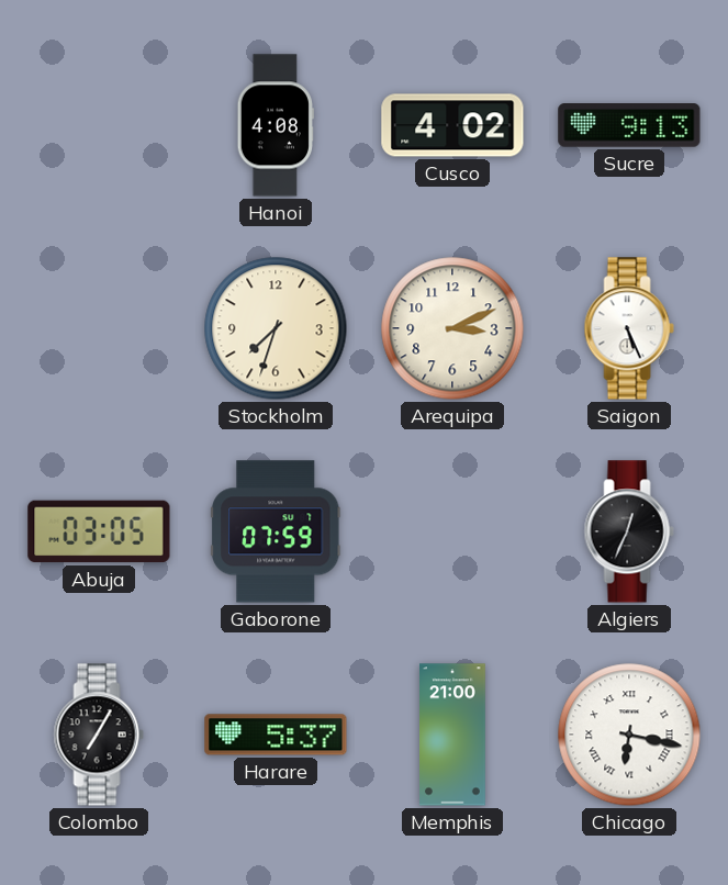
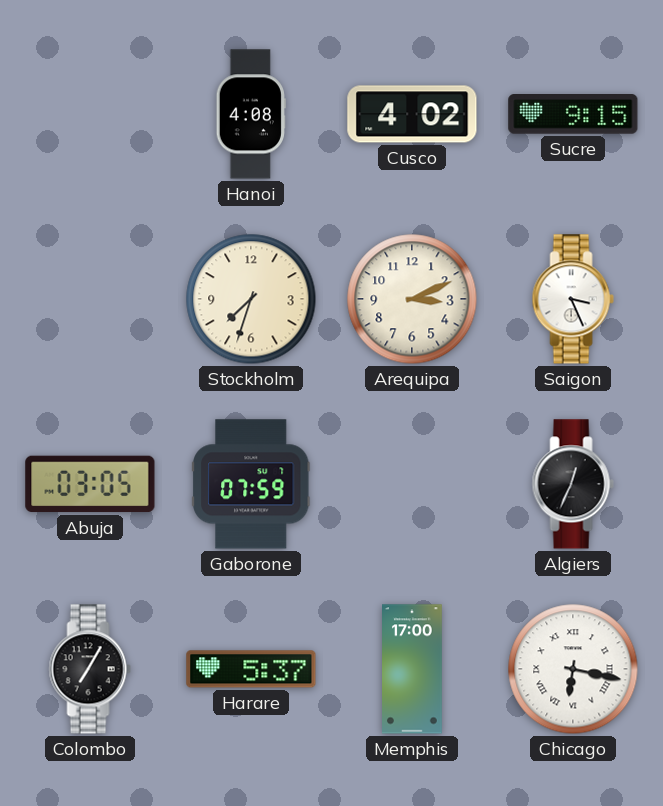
Sucre: 9:13 -> 9:15 (573, 115)
Saigon: 5:26 -> 3:26 (573, 299)
Memphis: 21:00 -> 17:00 (413, 669)
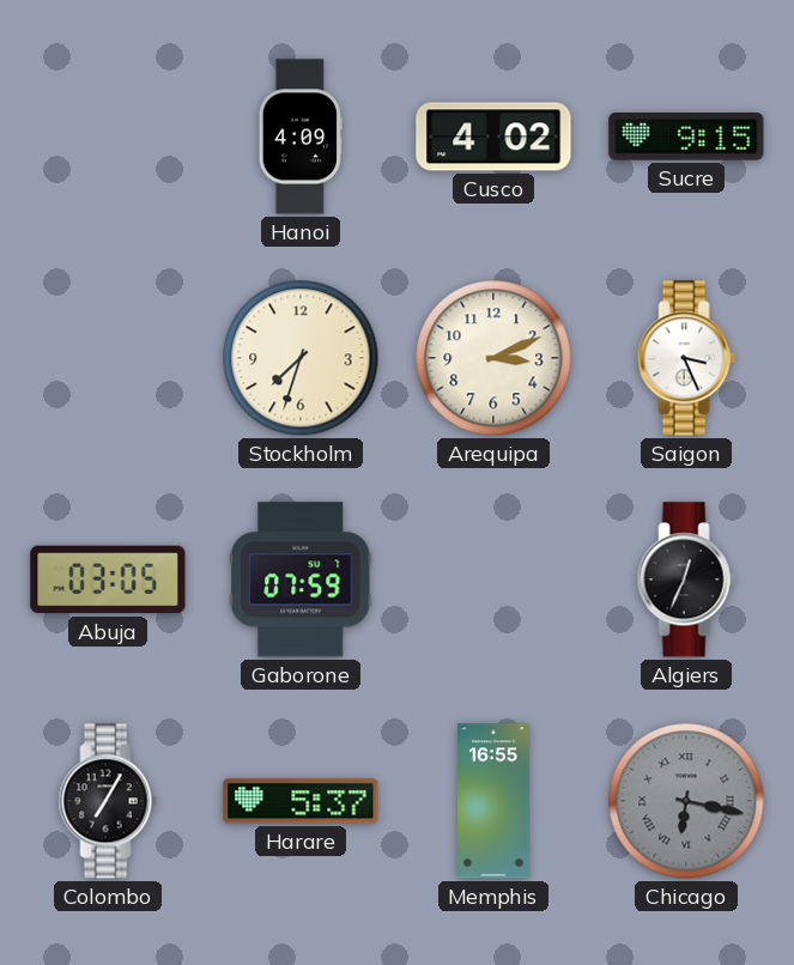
Hanoi: 4:08 -> 4:09 (301, 136)
Memphis: 17:00 -> 16:55 (495, 801)
Chicago dial: white -> grey (686, 801)
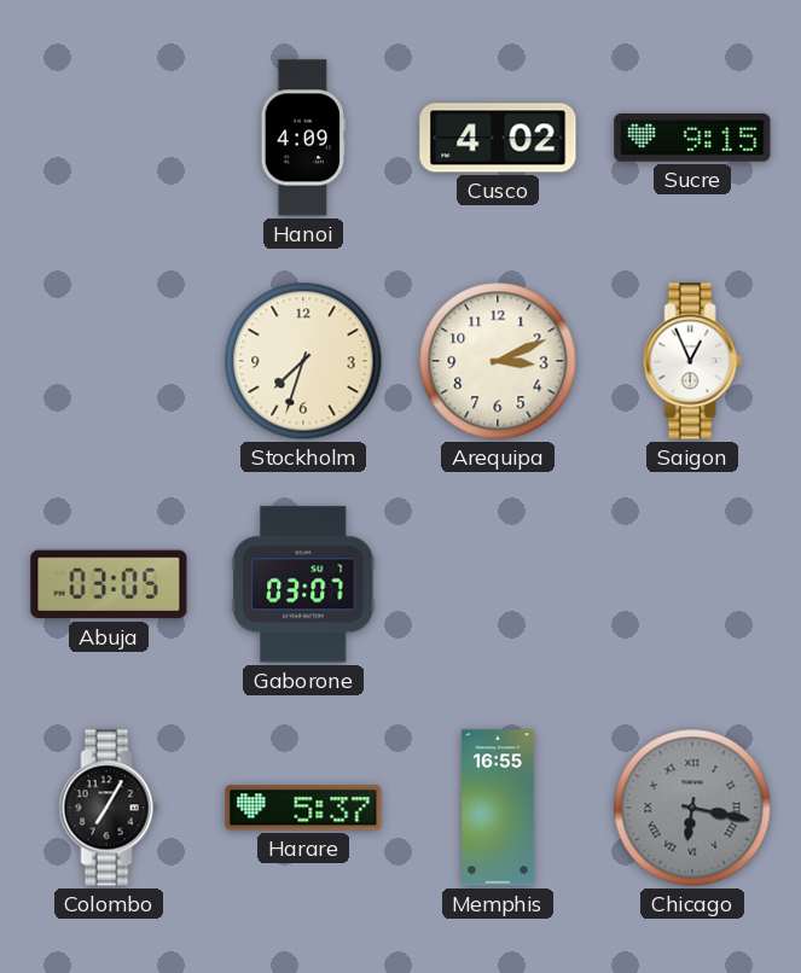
Saigon: 3:26 -> 12:56 (692, 361)
Gaborone: 07:59 -> 03:07 (304, 584)
Algiers: 12:34 -> none (686, 579)
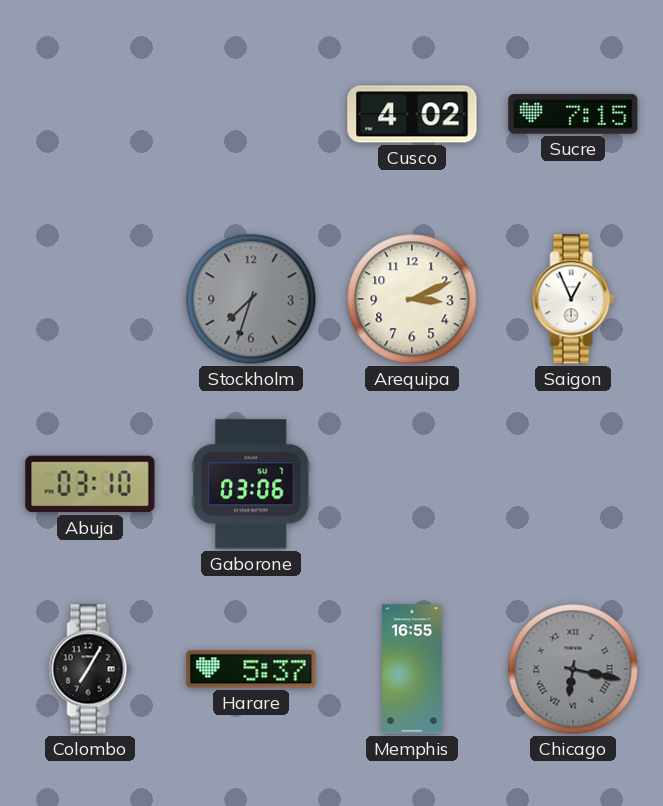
Hanoi: 4:09 -> none (303, 138)
Sucre: 9:15 -> 7:15 (573, 115)
Stockholm dial: cream -> grey (251, 299)
Abuja: 03:05 -> 03:10 (90, 484)
Gaborone: 03:07 -> 03:06 (252, 484)
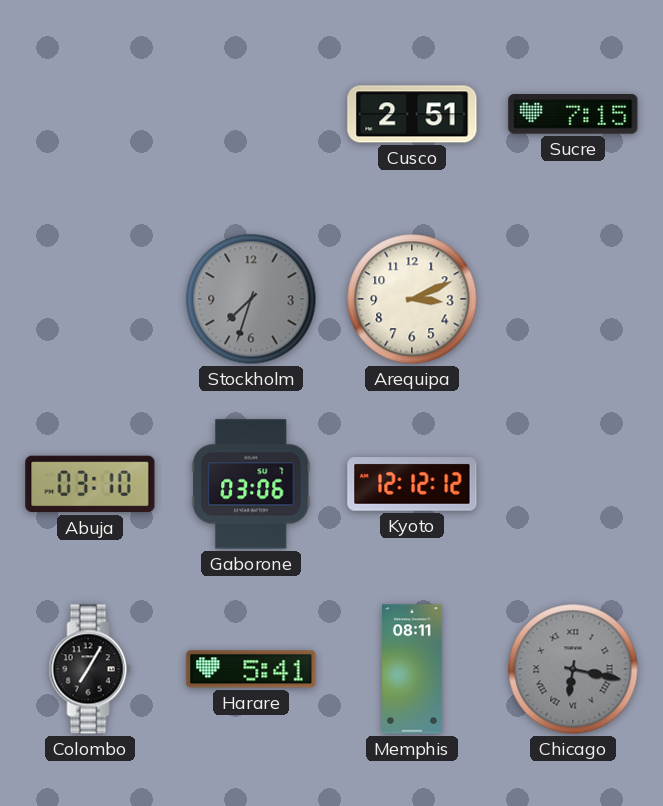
Cusco: 4:02 -> 2:51 (412, 114)
Saigon: 12:56 -> none (573, 299)
Kyoto: none -> 12:12 (412, 484)
Harare: 5:37 -> 5:41 (251, 669)
Memphis: 16:55 -> 08:11 (413, 669)
